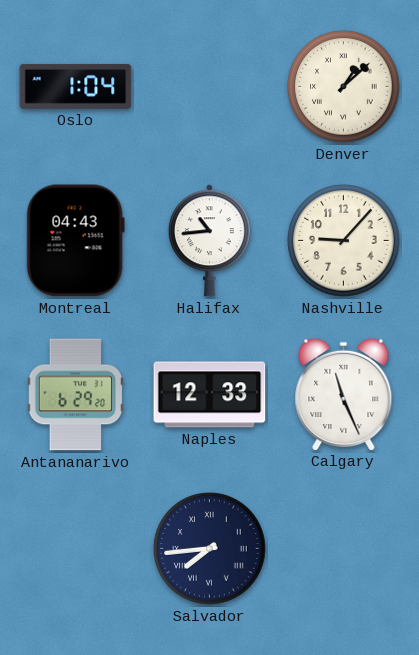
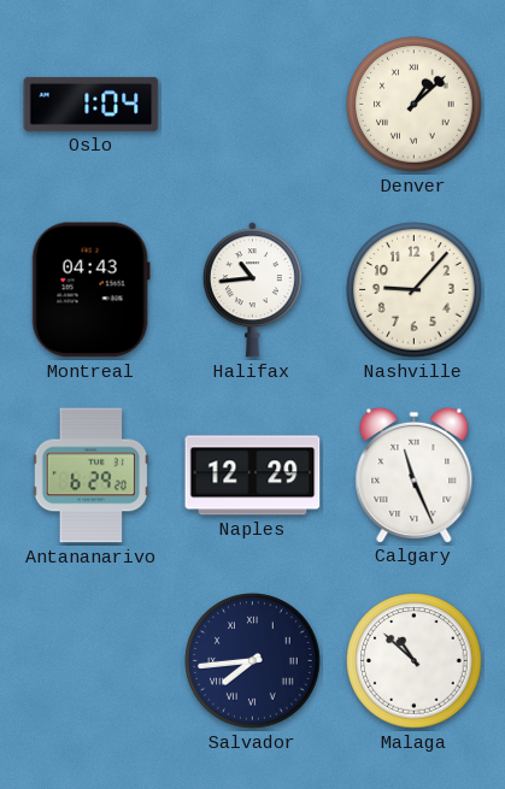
Naples: 12:33 -> 12:29 (253, 476)
Malaga: none -> 10:52 (415, 661)
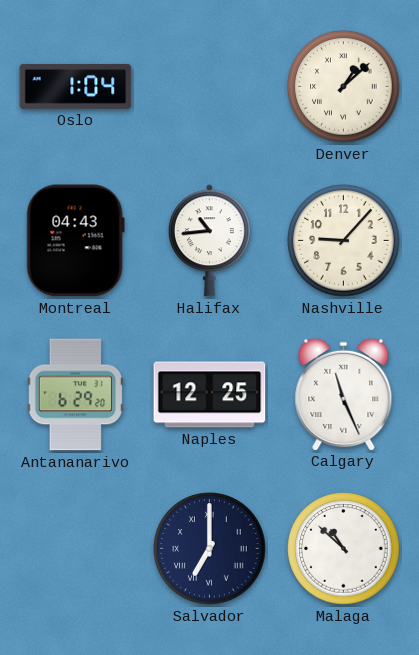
Naples: 12:29 -> 12:25 (210, 395)
Salvador: 7:44 -> 7:00 (210, 549)
